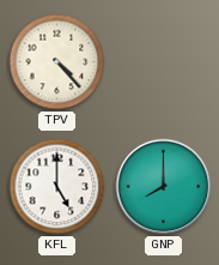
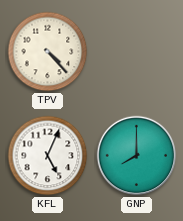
KFL: 5:00 -> 5:04 (48, 156)
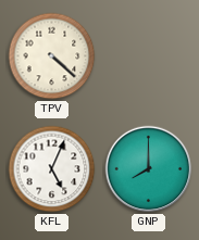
TPV: 4:23 -> 4:22 (52, 56)
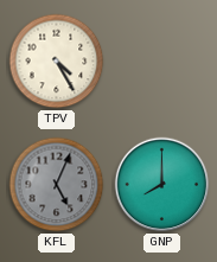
TPV: 4:22 -> 4:25 (57, 62)
KFL dial: white -> grey (57, 185)
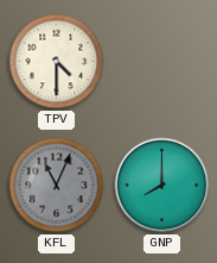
TPV: 4:25 -> 4:30 (57, 62)
KFL: 5:04 -> 11:04 (57, 186)
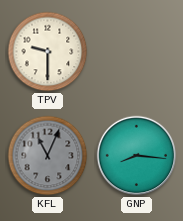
TPV: 4:30 -> 9:30 (48, 52)
GNP: 8:00 -> 8:16 (137, 156)
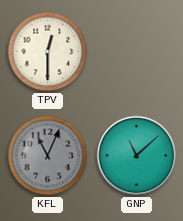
TPV: 9:30 -> 12:30 (48, 52)
GNP: 8:16 -> 11:08 (137, 156)
